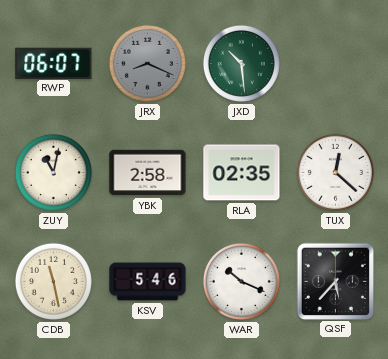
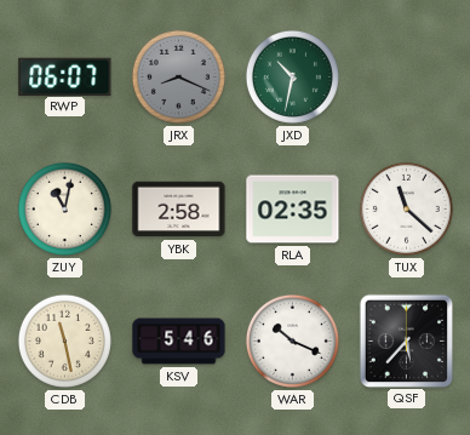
JXD: 10:29 -> 10:32 (292, 76)
TUX: 12:22 -> 11:22 (406, 208)
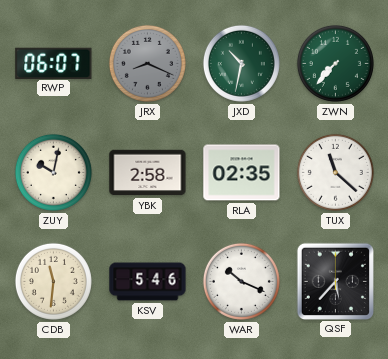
ZWN: none -> 7:37 (335, 63)
ZUY: 11:02 -> 10:02 (53, 172)
CDB: 11:28 -> 11:31 (53, 281)
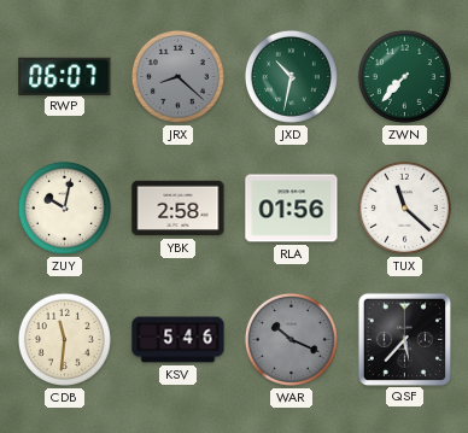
JRX: 8:19 -> 8:22 (177, 76)
RLA: 02:35 -> 01:56 (292, 209)
WAR dial: white -> grey (291, 339)
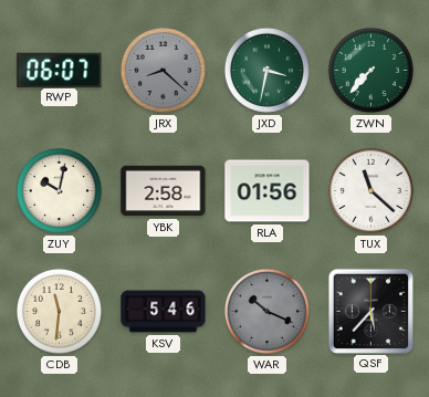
JXD: 10:32 -> 3:32 (266, 70)
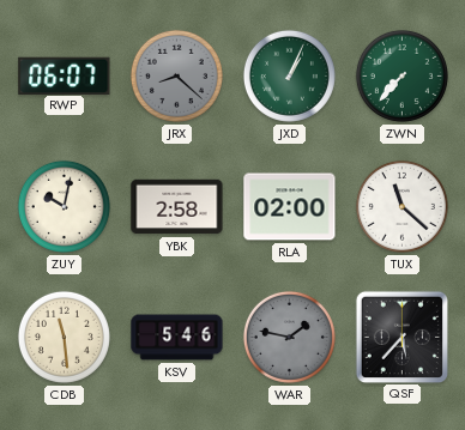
JXD: 3:32 -> 1:04 (289, 75)
RLA: 01:56 -> 02:00 (290, 207)
CDB: 11:31 -> 11:29 (64, 337)
WAR: 10:19 -> 1:47 (289, 337)
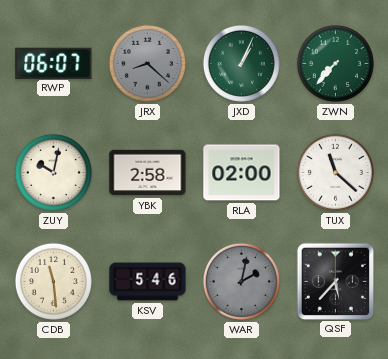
WAR: 1:47 -> 2:02 (241, 281)
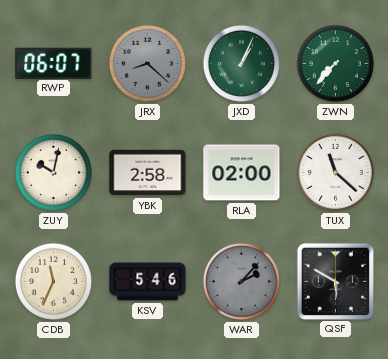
CDB: 11:29 -> 11:34 (53, 281)
WAR: 2:02 -> 2:07 (241, 281)
QSF: 5:37 -> 5:50 (335, 281)
